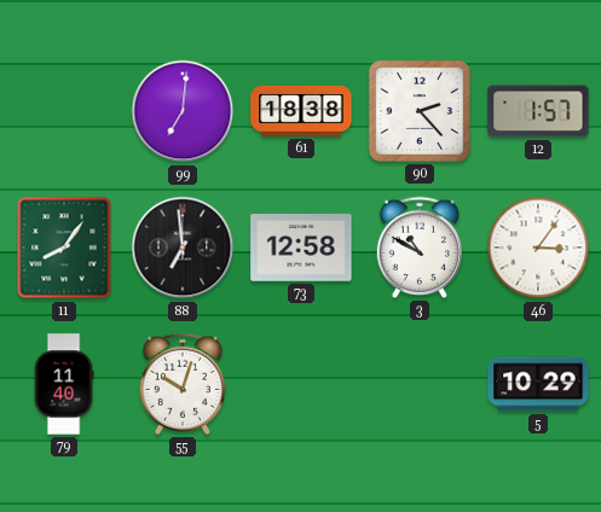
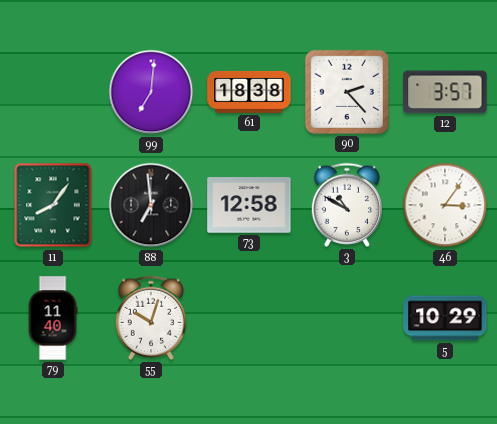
12: 1:57 -> 3:57 (445, 92)
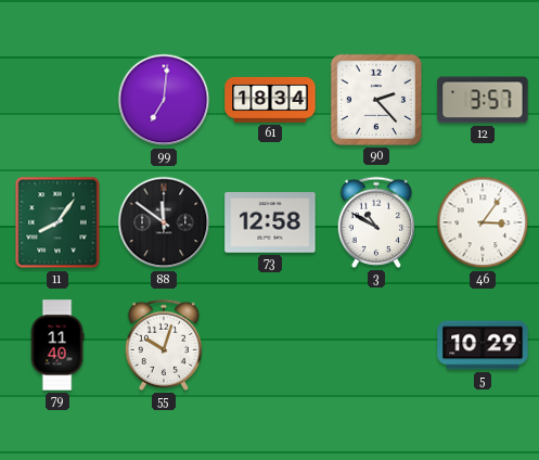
61: 18:38 -> 18:34 (270, 100)
88: 6:59 -> 11:51 (164, 222)
